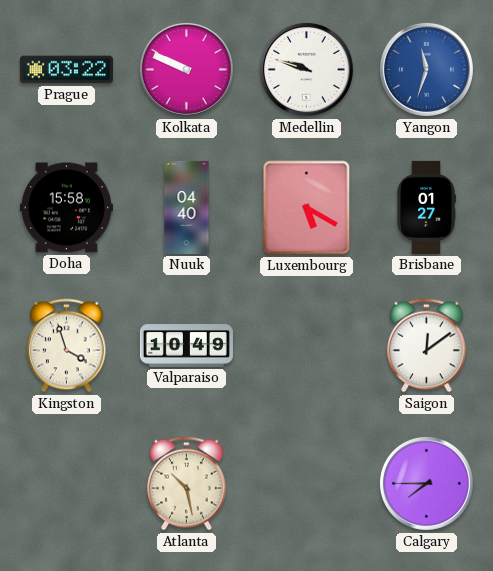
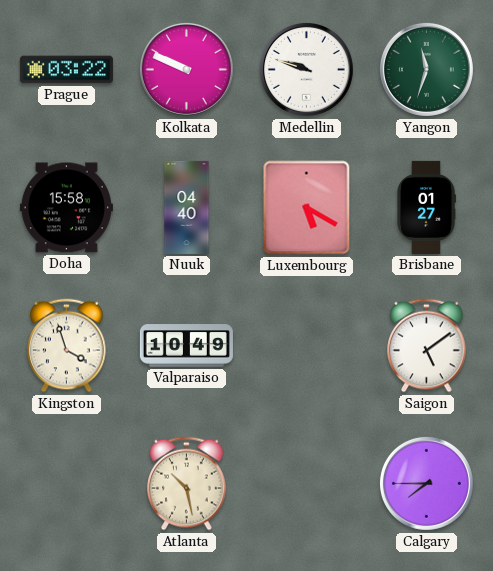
Yangon dial: blue -> green (426, 69)
Saigon: 12:09 -> 5:09 (427, 346)
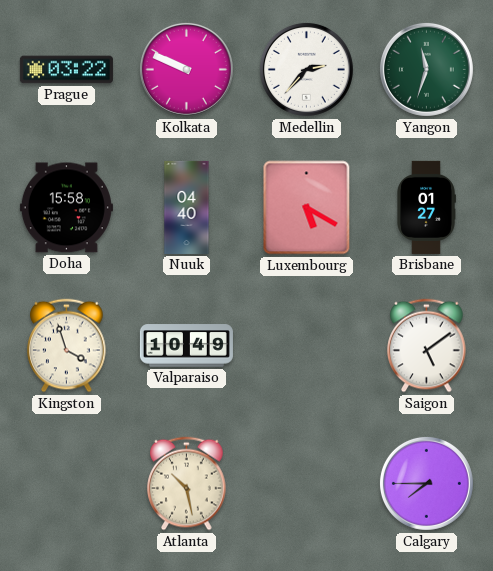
Medellin: 9:48 -> 2:37 (306, 69)
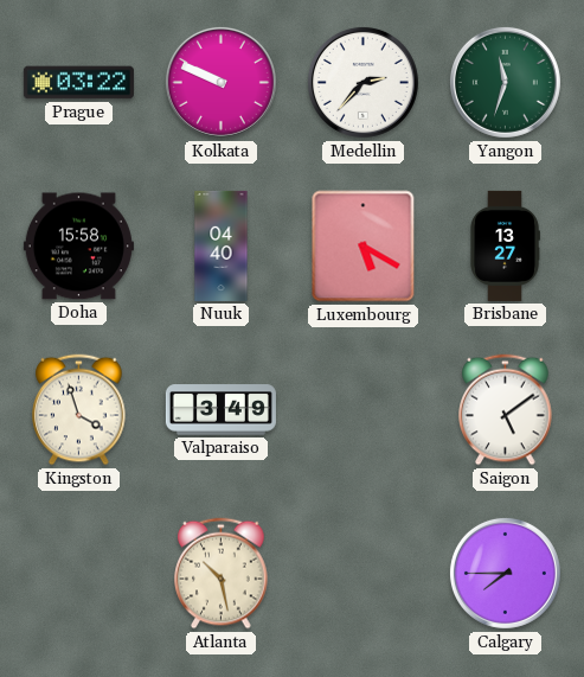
Brisbane: 01:27 -> 13:27 (505, 245)
Valparaiso: 10:49 -> 3:49 (220, 410)
